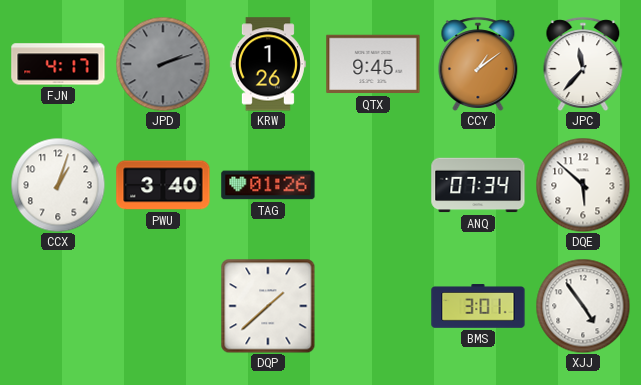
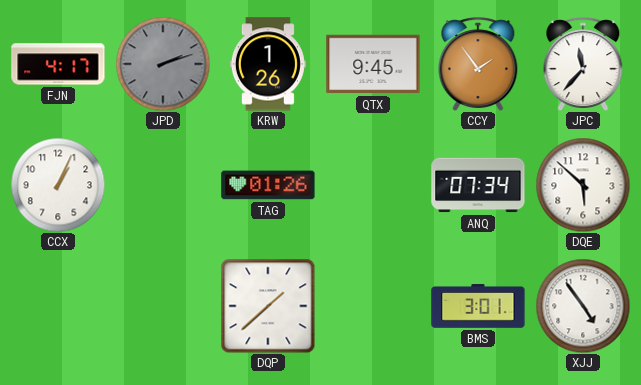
CCY: 1:09 -> 1:54 (478, 64)
CCX: 1:03 -> 1:04 (58, 185)
PWU: 3:40 -> none (163, 185)
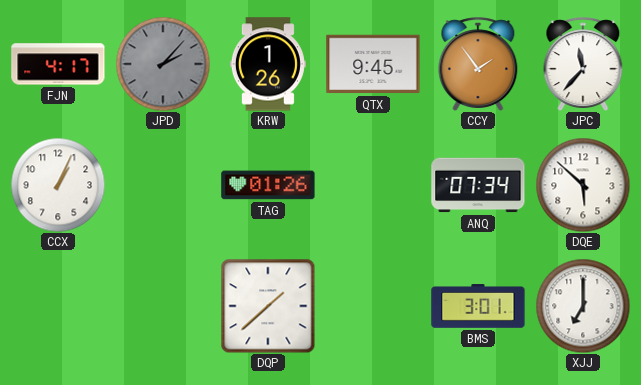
JPD: 2:12 -> 2:07 (163, 64)
XJJ: 4:54 -> 7:00 (583, 306)
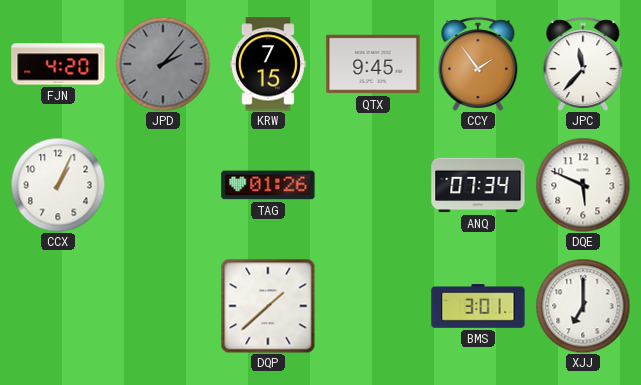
FJN: 4:17 -> 4:20 (58, 64)
KRW: 1:26 -> 7:15 (268, 64)
DQE: 5:52 -> 5:49 (583, 185)
